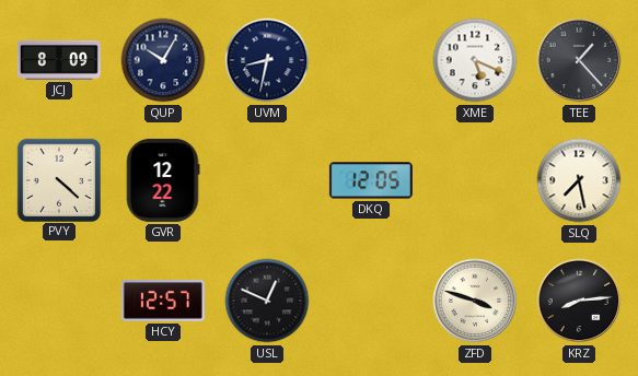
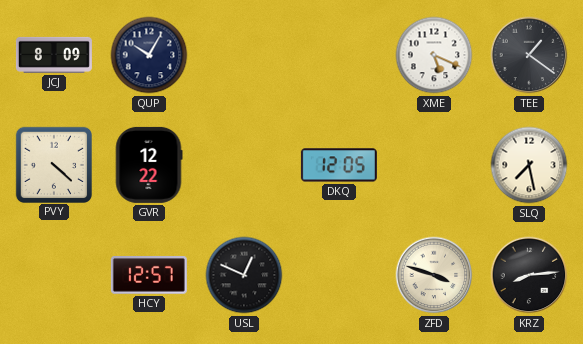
UVM: 8:32 -> none (267, 60)
TEE: 1:23 -> 1:21 (529, 55)
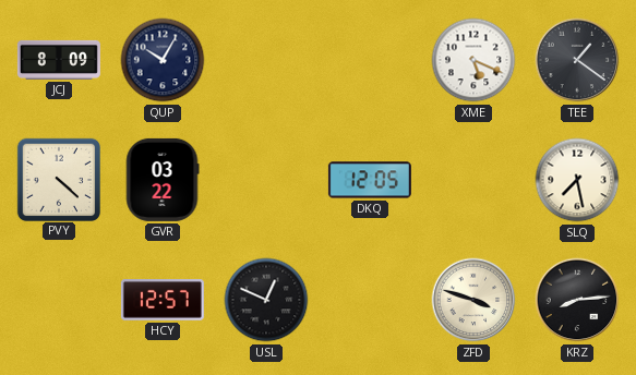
GVR: 12:22 -> 03:22 (163, 180)
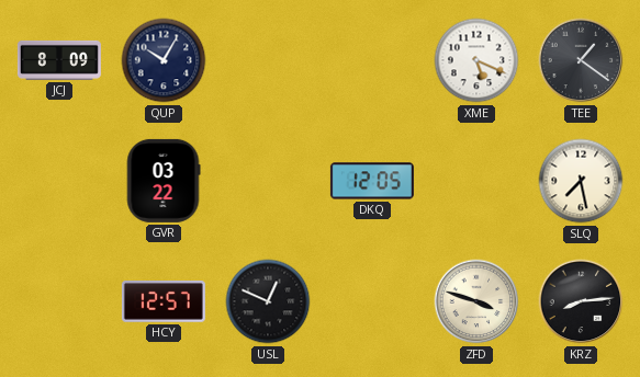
PVY: 4:22 -> none (58, 179)
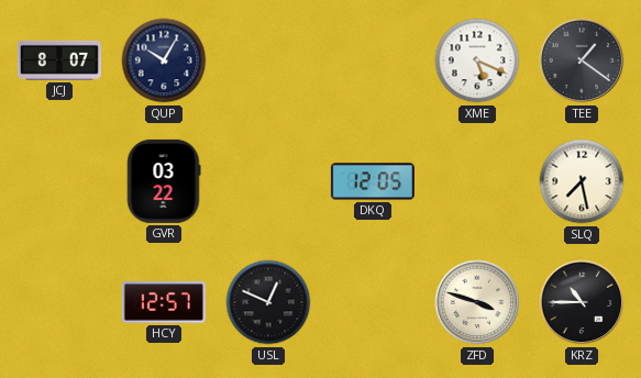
JCJ: 8:09 -> 8:07 (59, 60)
KRZ: 8:14 -> 10:45 (582, 302)
